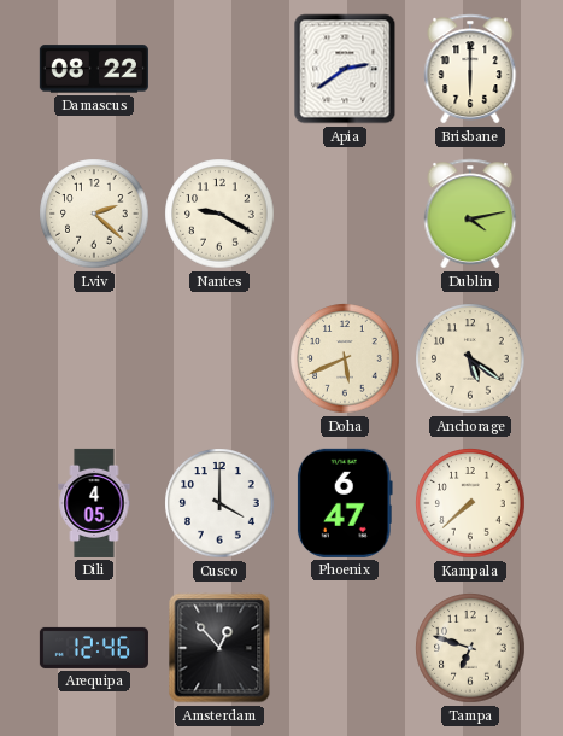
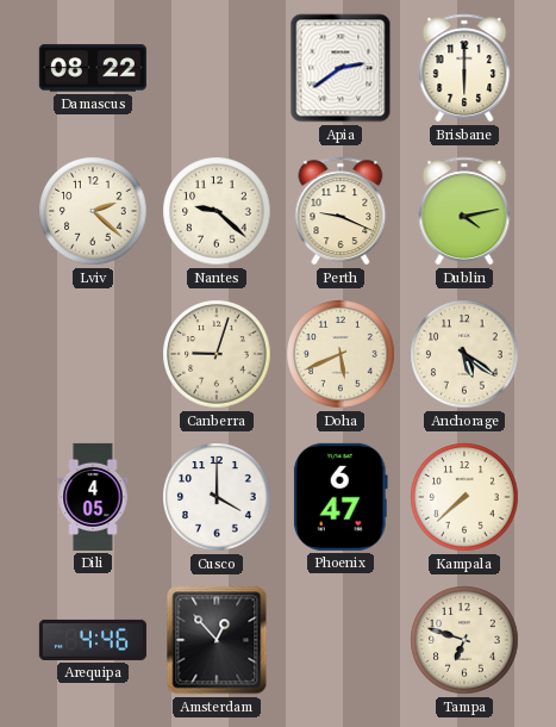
Nantes: 9:20 -> 9:22 (217, 211)
Perth: none -> 9:19 (341, 211)
Canberra: none -> 9:03 (217, 354)
Arequipa: 12:46 -> 4:46 (93, 640)
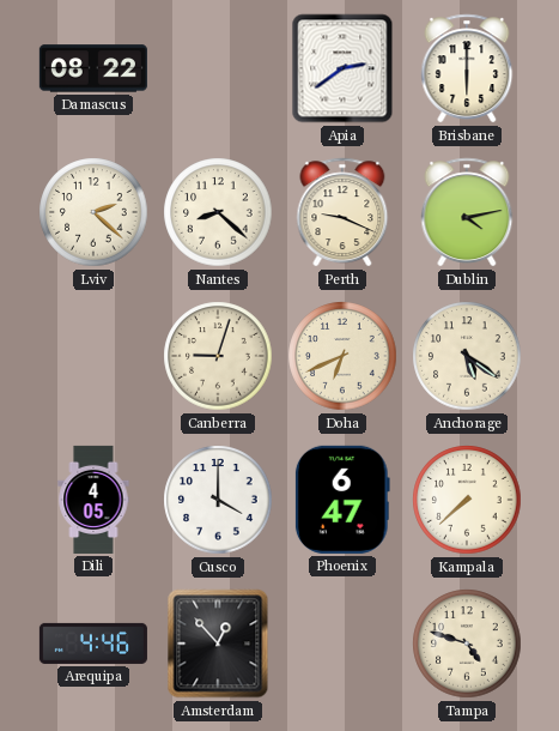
Nantes: 9:22 -> 8:22 (218, 212)
Doha: 5:41 -> 6:41 (342, 356)
Tampa: 6:48 -> 4:48 (467, 644)
